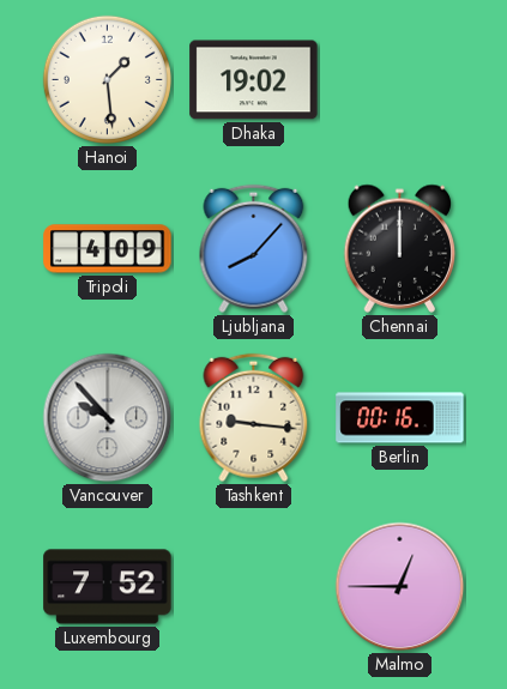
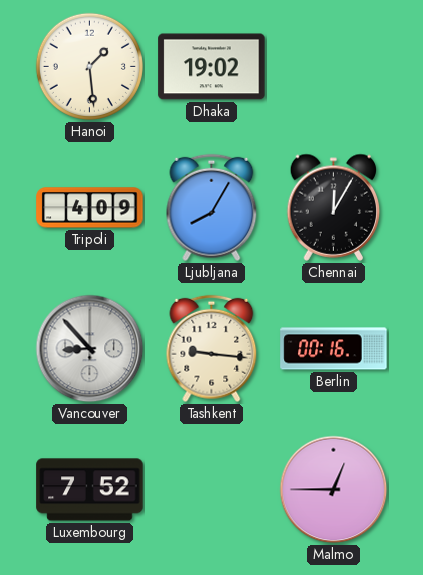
Ljubljana: 8:07 -> 8:05 (212, 208)
Chennai: 12:00 -> 12:05 (334, 207)
Vancouver: 9:53 -> 8:53 (90, 349)
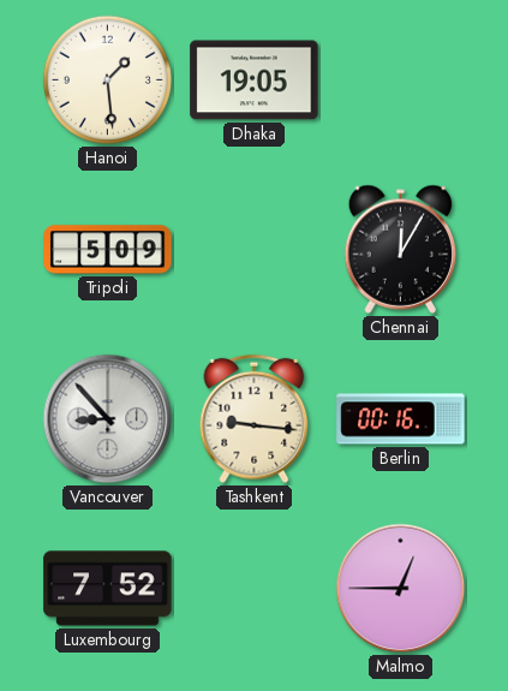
Dhaka: 19:02 -> 19:05 (255, 81)
Tripoli: 4:09 -> 5:09 (108, 250)
Ljubljana: 8:05 -> none (212, 208)
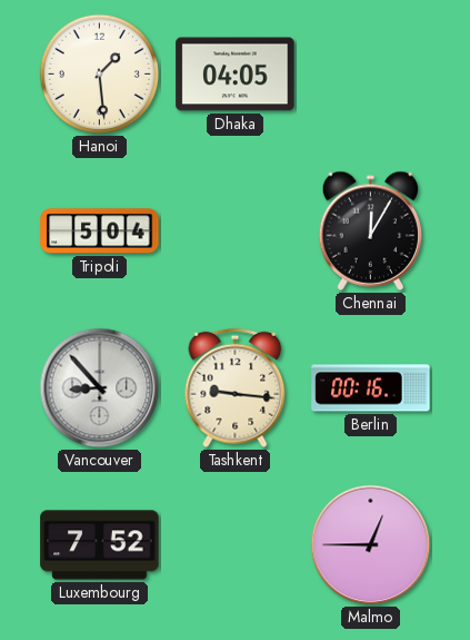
Dhaka: 19:05 -> 04:05 (236, 75)
Tripoli: 5:09 -> 5:04 (100, 232)
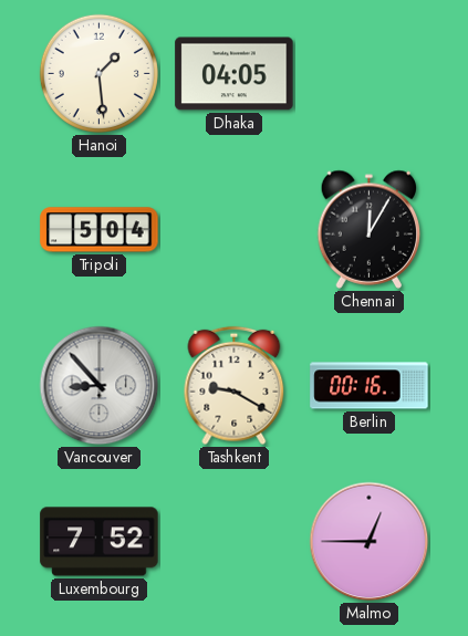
Tashkent: 9:16 -> 9:20 (235, 386)
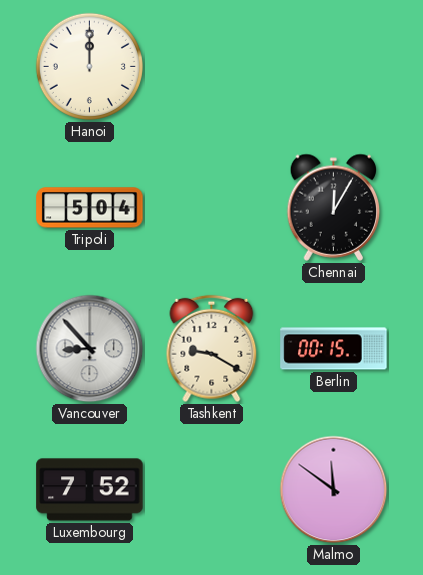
Hanoi: 1:29 -> 12:00 (89, 66)
Dhaka: 04:05 -> none (235, 74)
Berlin: 00:16 -> 00:15 (334, 349)
Malmo: 12:45 -> 11:51 (334, 490)
